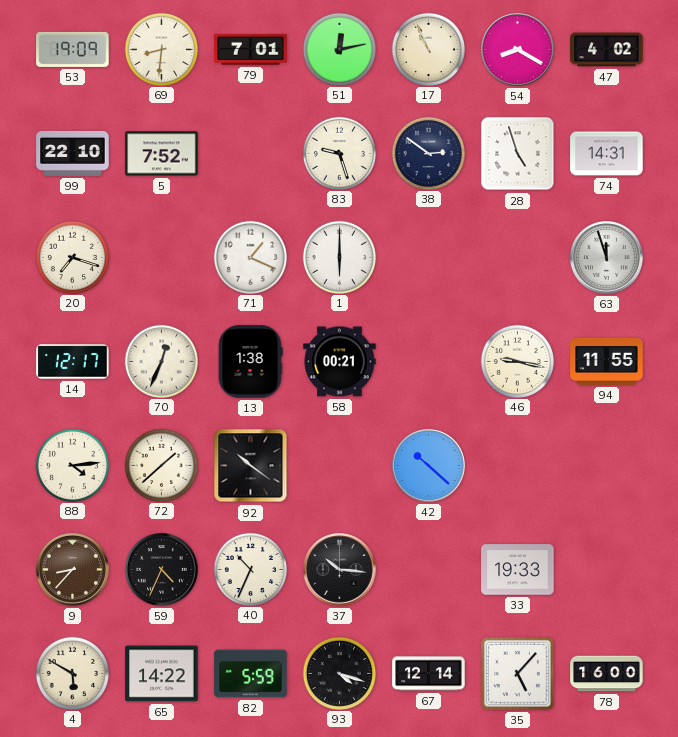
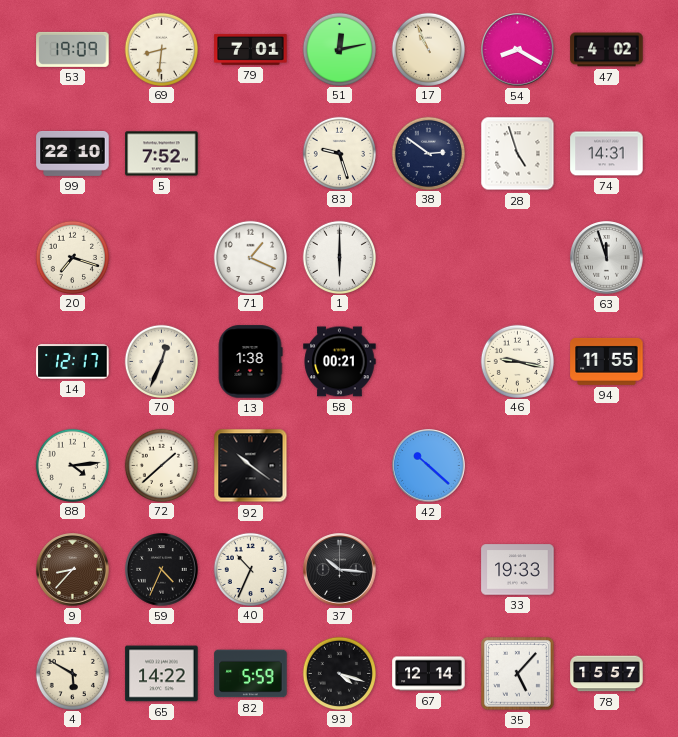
78: 16:00 -> 15:57 (607, 674)
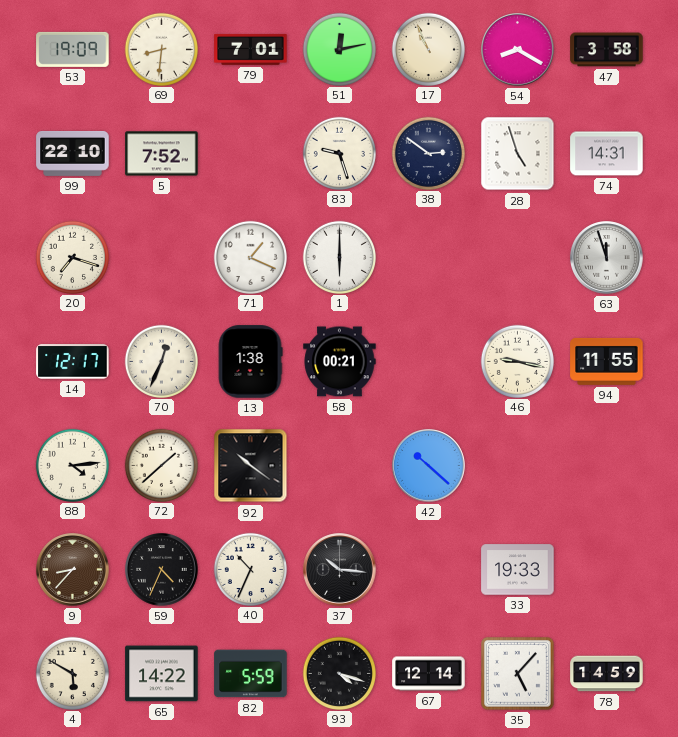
47: 4:02 -> 3:58 (607, 50)
78: 15:57 -> 14:59 (607, 674)
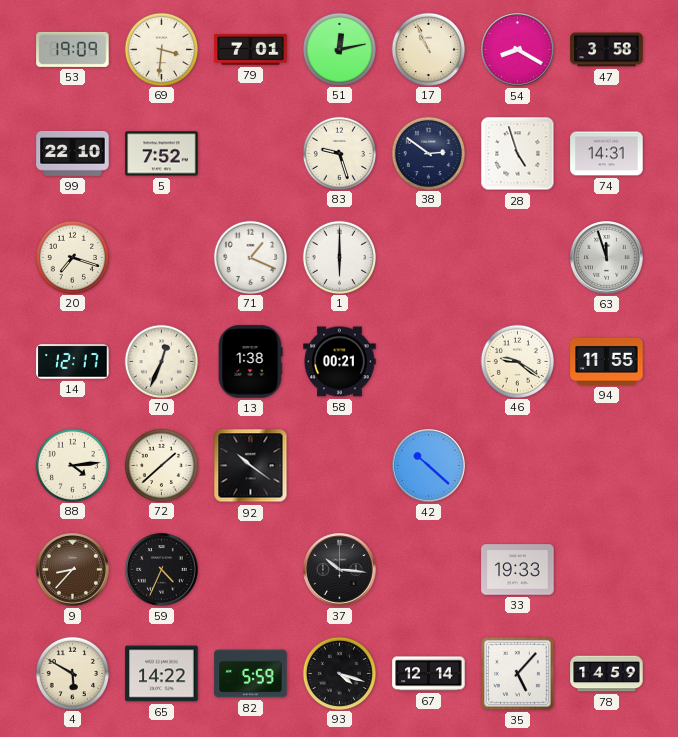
69: 8:31 -> 3:31 (161, 49)
46: 9:17 -> 9:21 (517, 361)
40: 10:34 -> none (250, 569)
